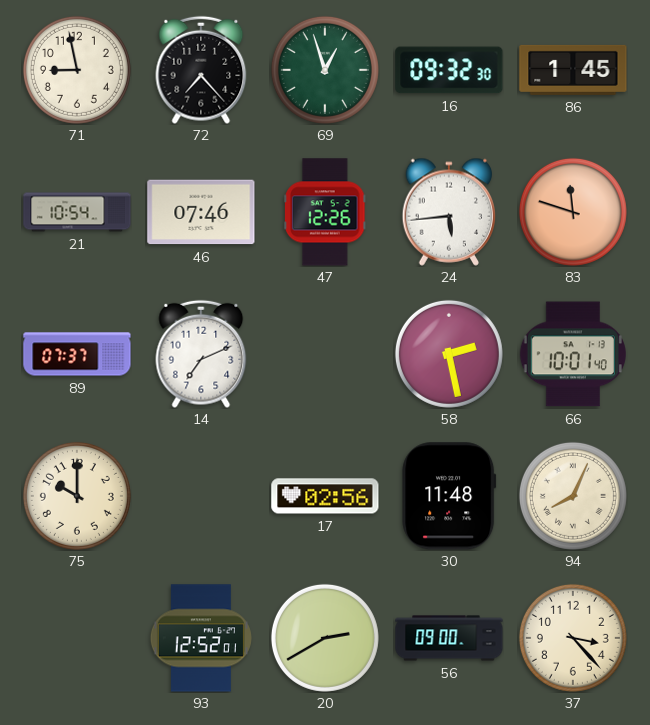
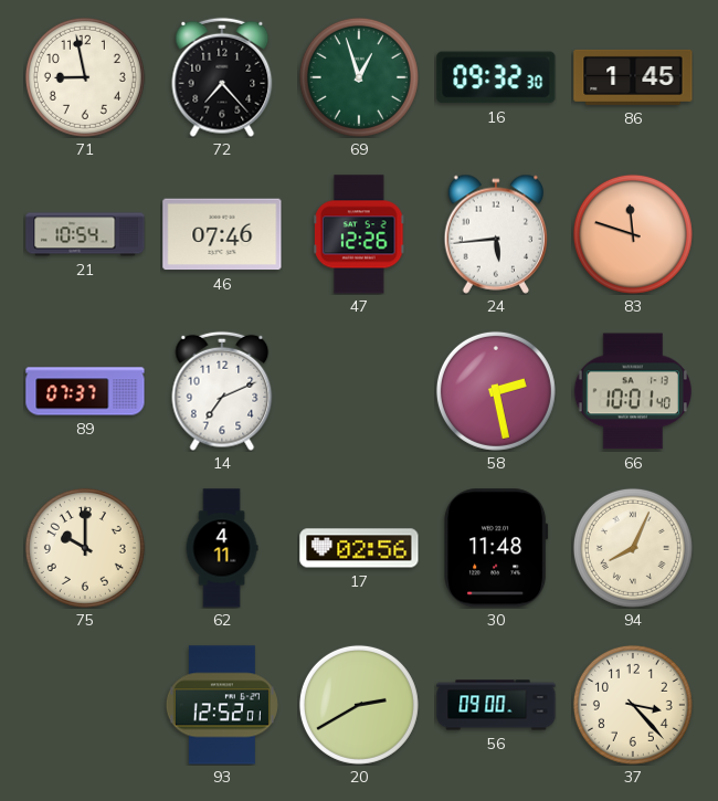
62: none -> 4:11 (222, 548)
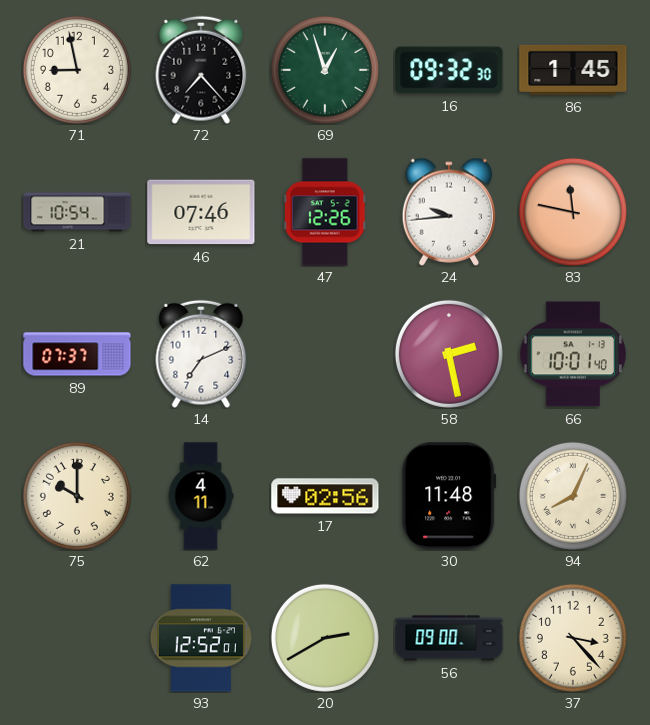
24: 5:44 -> 9:44 (449, 212)
83: 11:48 -> 11:47 (573, 212)
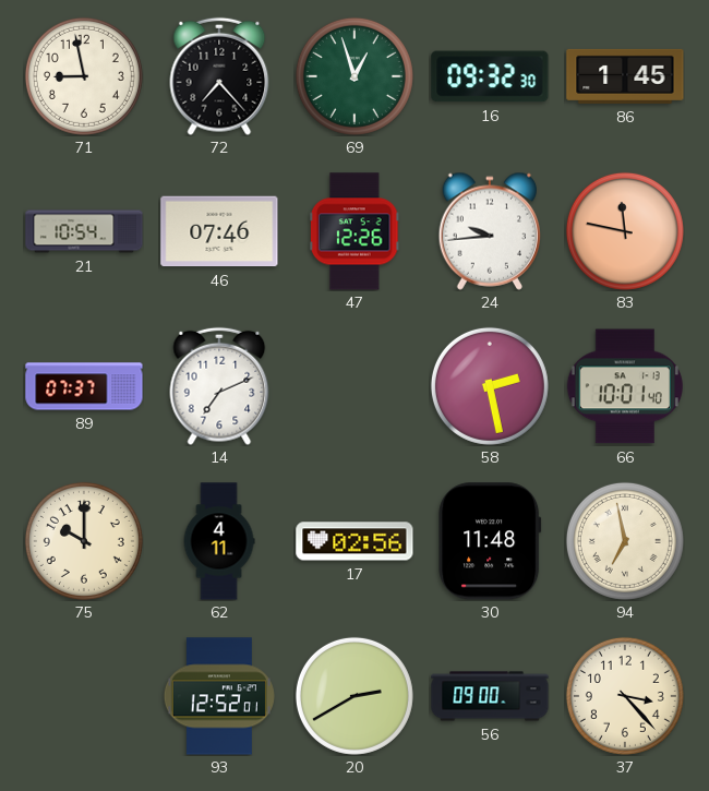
94: 8:04 -> 6:58 (625, 541)
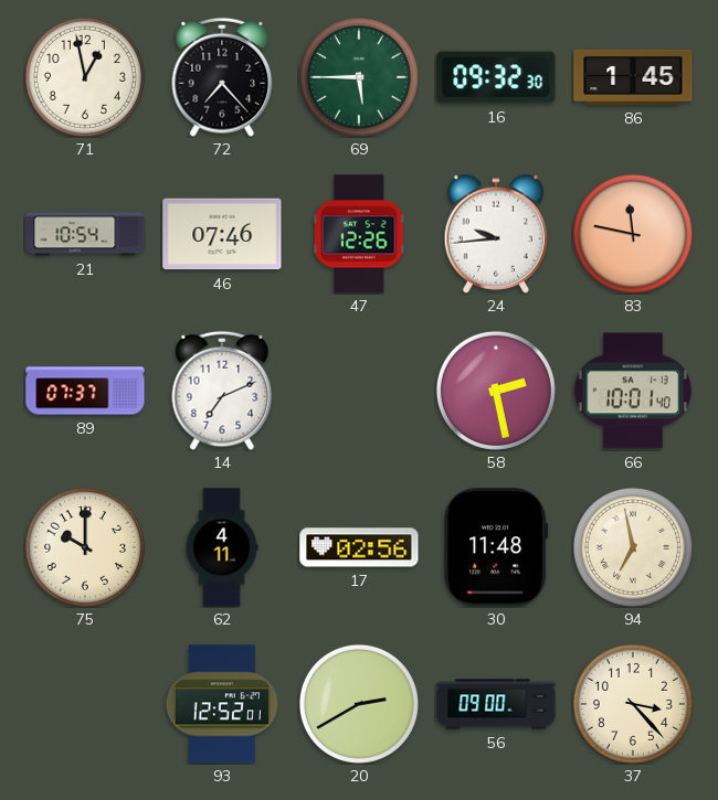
71: 8:58 -> 12:58 (85, 77)
69: 12:57 -> 5:45 (359, 77)
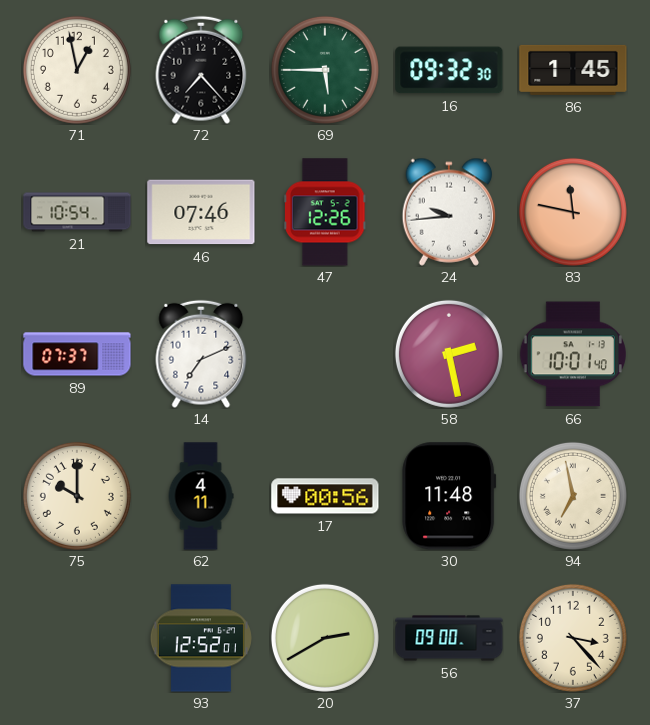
17: 02:56 -> 00:56 (325, 496)
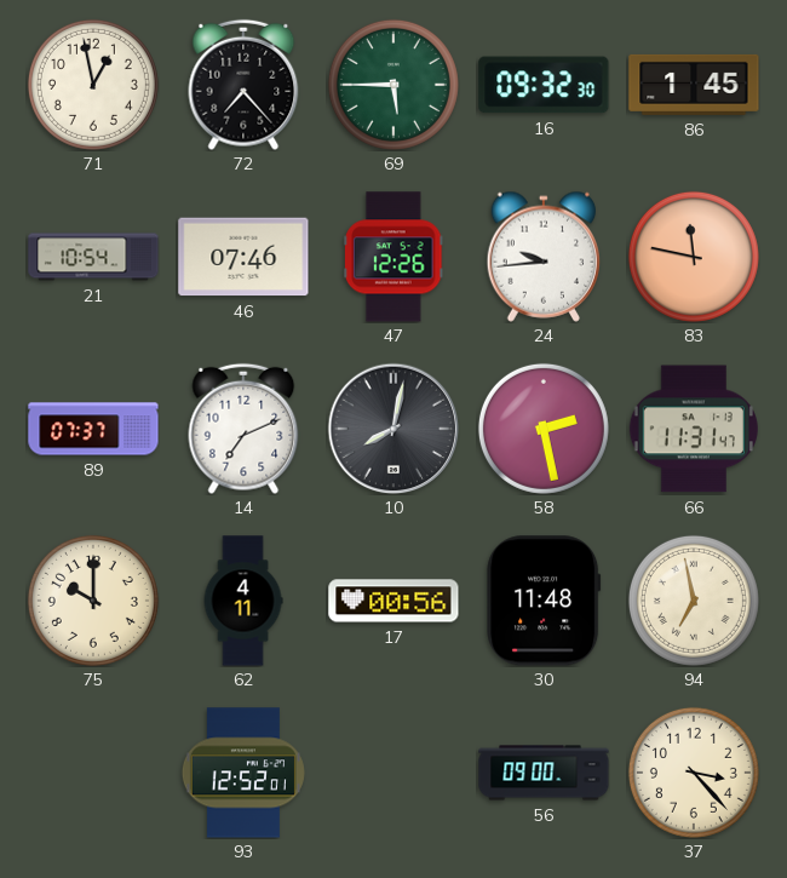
10: none -> 8:02 (393, 429)
66: 10:01 -> 11:31 (694, 429)
20: 2:40 -> none (325, 638)
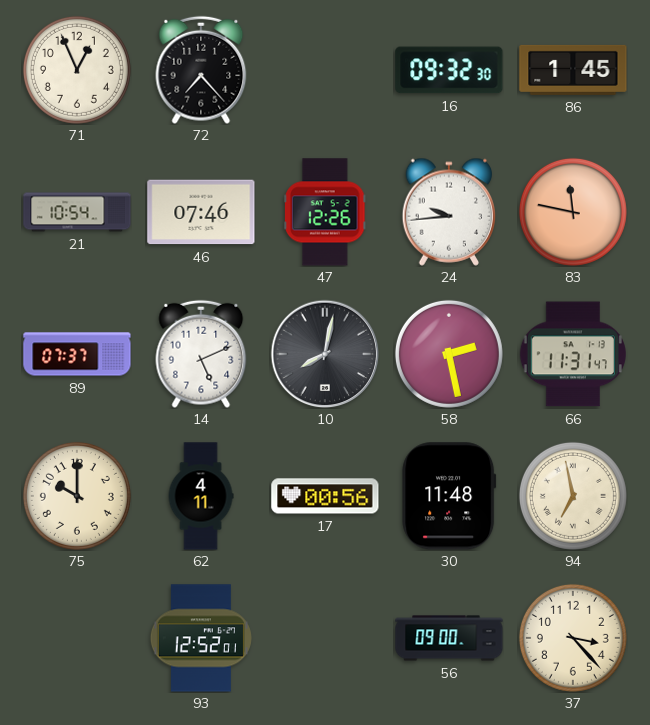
71: 12:58 -> 12:56 (77, 70)
69: 5:45 -> none (393, 85)
14: 7:11 -> 5:11 (201, 354)
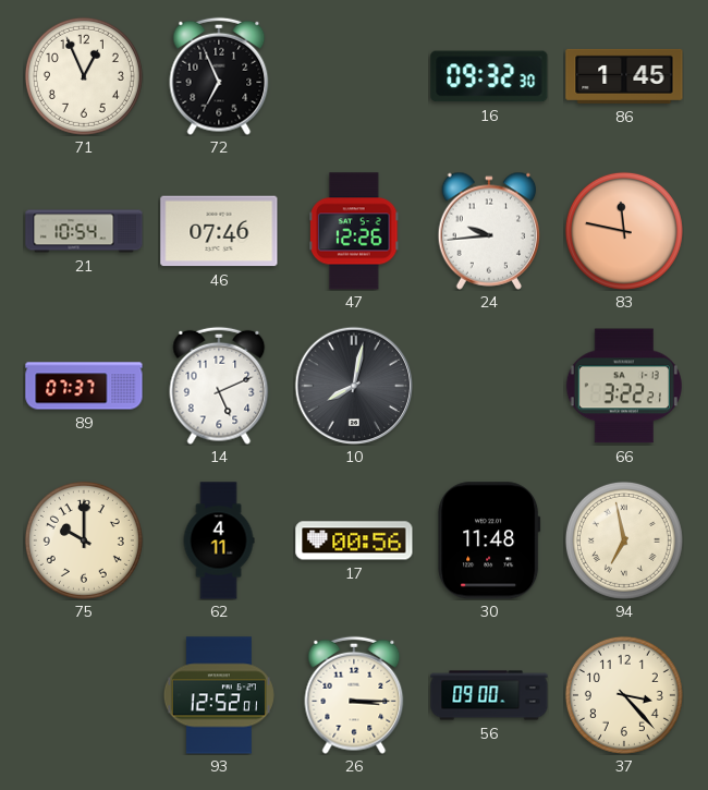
72: 7:23 -> 6:56 (219, 76)
58: 2:28 -> none (449, 354)
66: 11:31 -> 3:22 (624, 386)
26: none -> 3:15 (354, 695)
